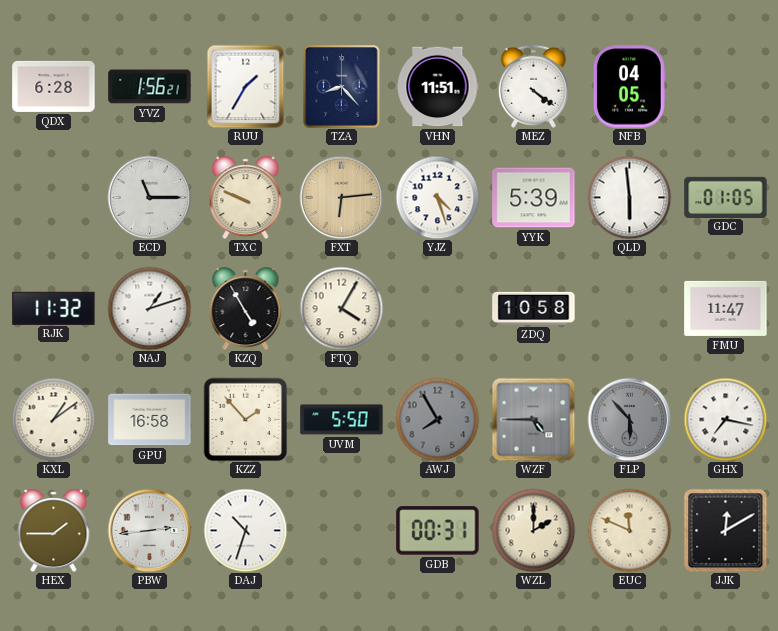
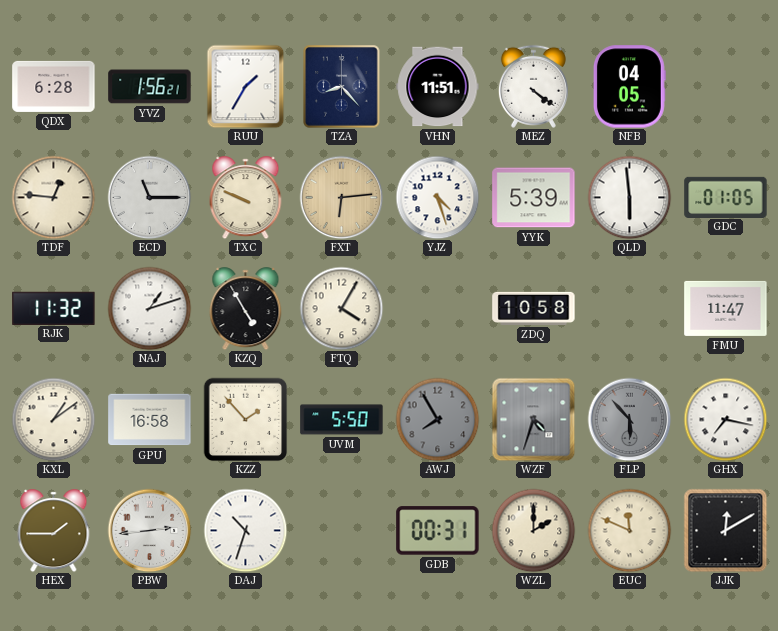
TDF: none -> 12:46 (53, 197)
WZF: 4:45 -> 4:33 (533, 419)
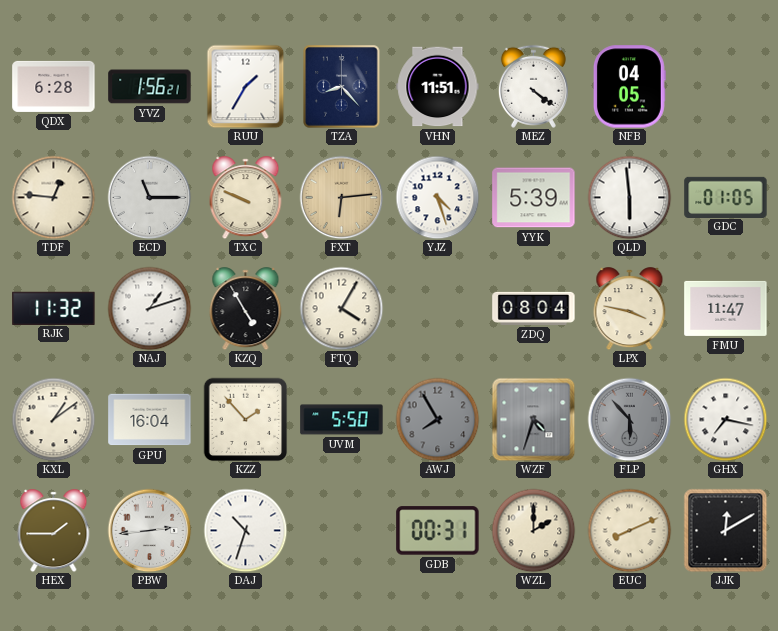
ZDQ: 10:58 -> 08:04 (534, 308)
LPX: none -> 3:47 (630, 309)
GPU: 16:58 -> 16:04 (150, 420)
EUC: 11:49 -> 8:11 (629, 530)
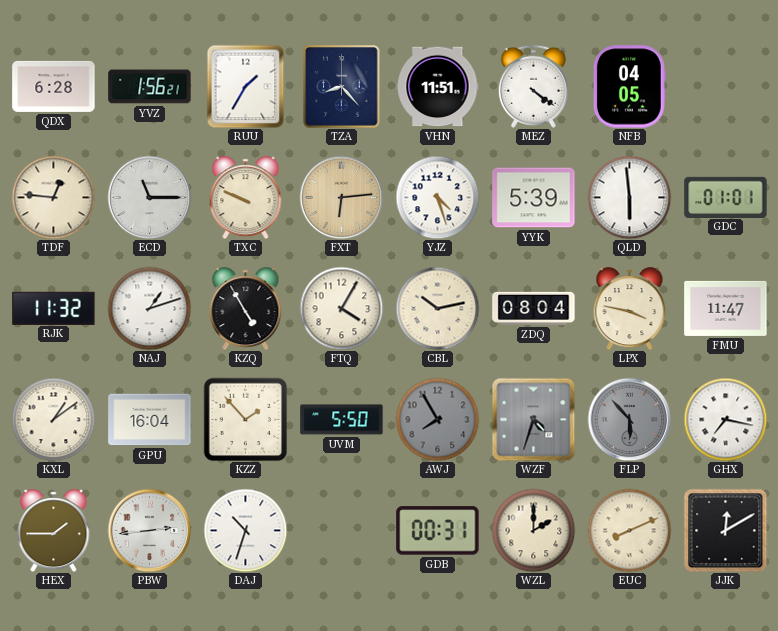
GDC: 01:05 -> 01:01 (726, 197)
CBL: none -> 10:13 (437, 308)
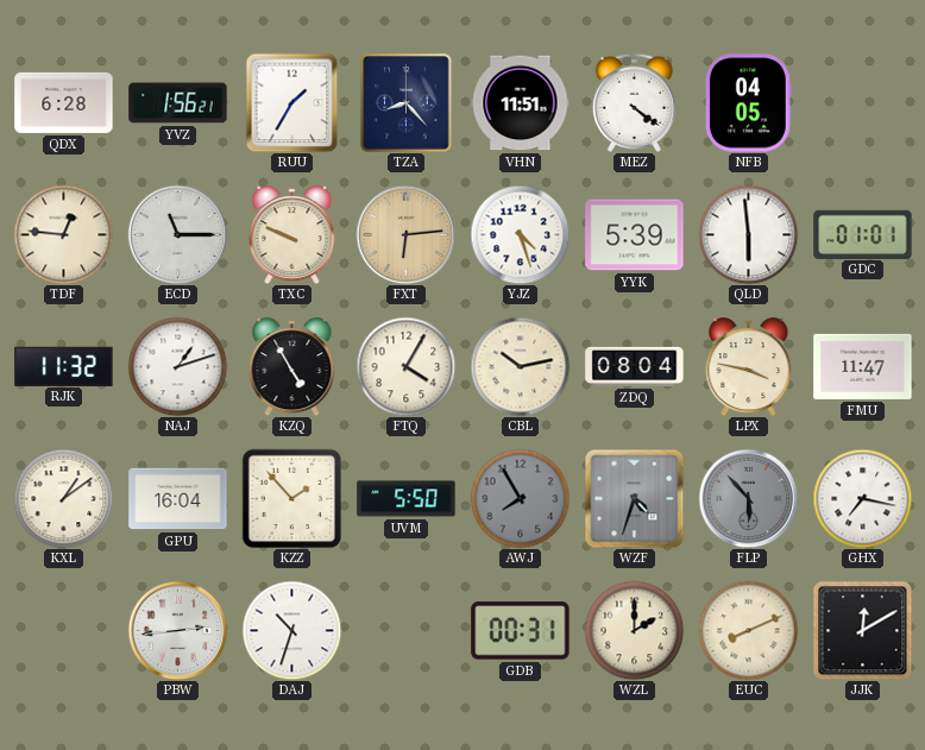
HEX: 1:45 -> none (54, 531)
